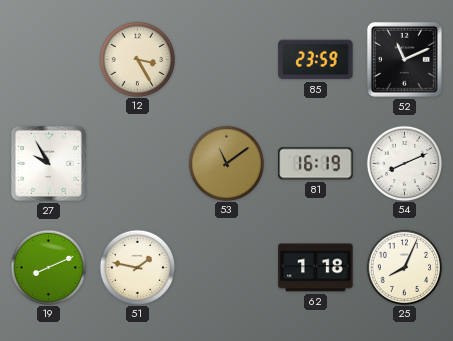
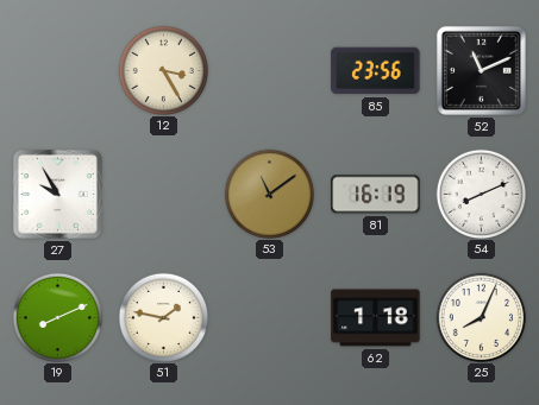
85: 23:59 -> 23:56 (376, 71)
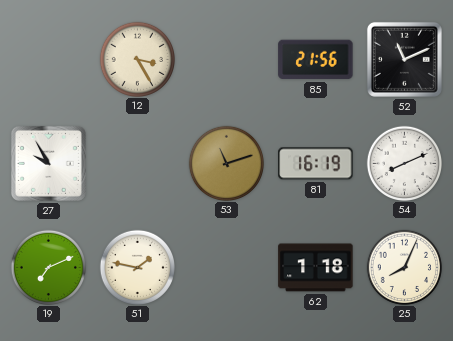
85: 23:56 -> 21:56 (316, 60)
53: 11:09 -> 11:12 (226, 163)
19: 8:11 -> 7:11 (48, 267)
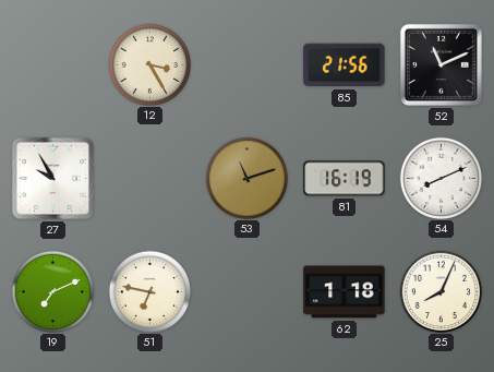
51: 1:47 -> 6:47 (149, 291)
